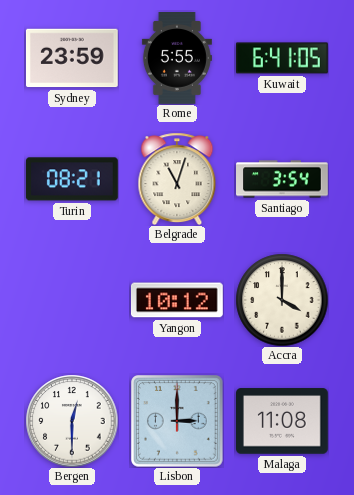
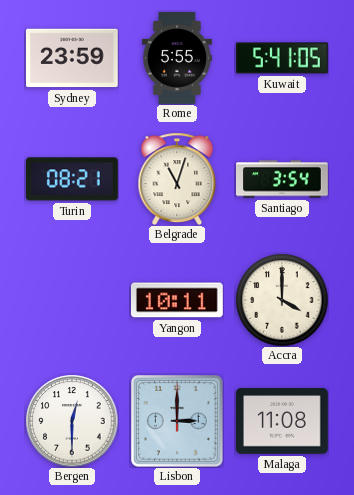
Kuwait: 6:41 -> 5:41 (283, 58)
Yangon: 10:12 -> 10:11 (177, 300)
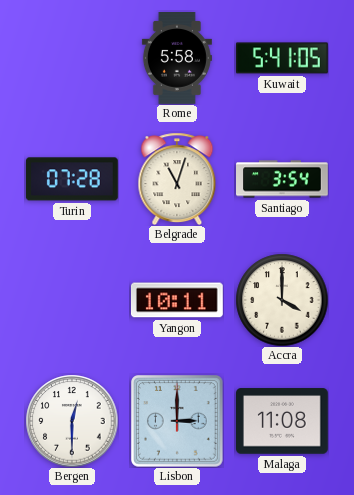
Sydney: 23:59 -> none (72, 58)
Rome: 5:55 -> 5:58 (177, 59)
Turin: 08:21 -> 07:28 (72, 179)
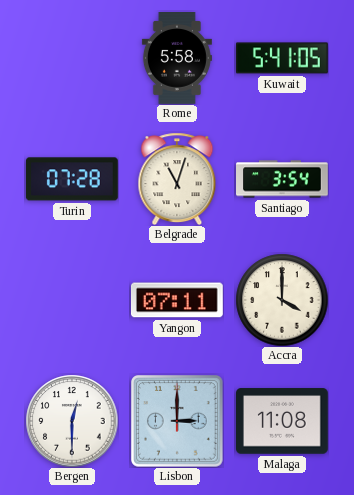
Yangon: 10:11 -> 07:11 (177, 300)
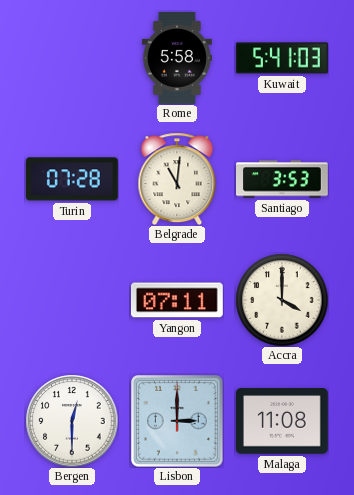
Kuwait: 5:41:05 -> 5:41:03 (283, 58)
Belgrade: 11:03 -> 11:01 (177, 179)
Santiago: 3:54 -> 3:53 (283, 179)
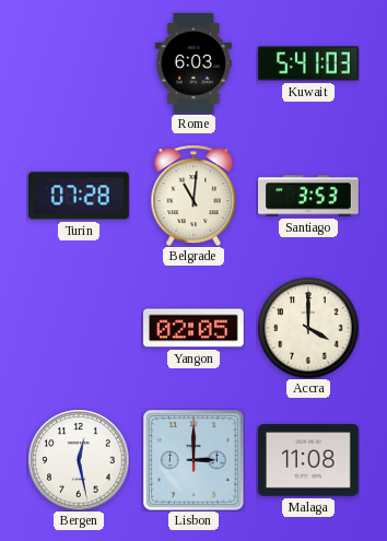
Rome: 5:58 -> 6:03 (193, 64)
Yangon: 07:11 -> 02:05 (193, 328)
Bergen: 12:30 -> 12:28 (79, 460)
